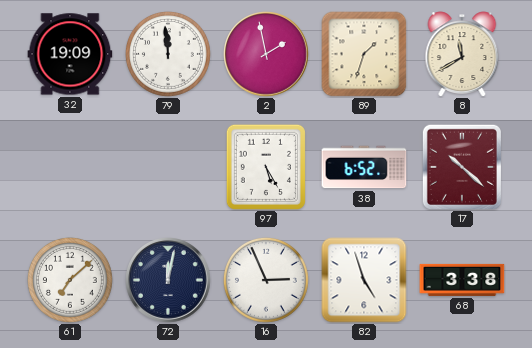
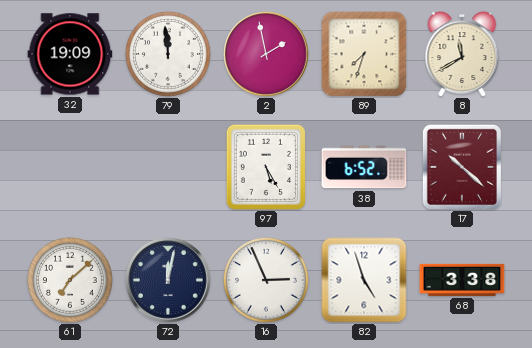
89: 1:33 -> 7:33 (364, 54)
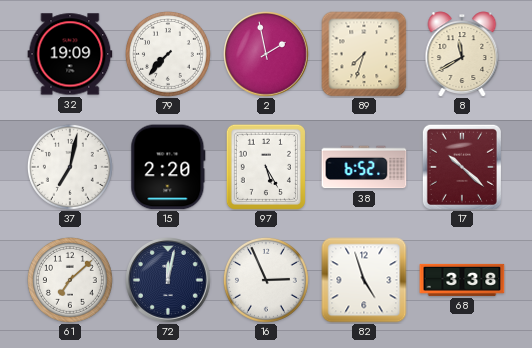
79: 11:59 -> 7:37 (168, 54)
37: none -> 7:02 (70, 167)
15: none -> 2:20 (168, 167)
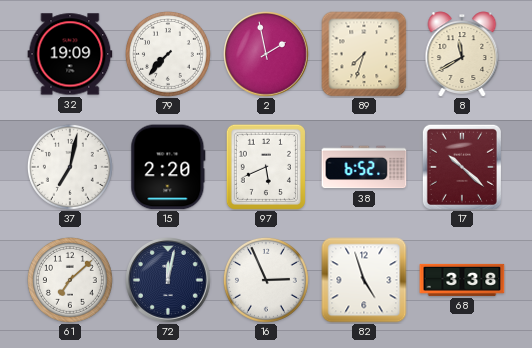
97: 5:25 -> 5:41 (266, 167)
